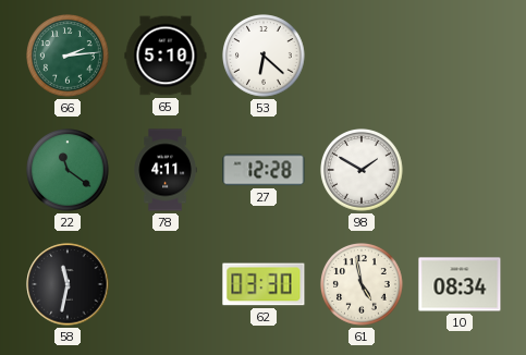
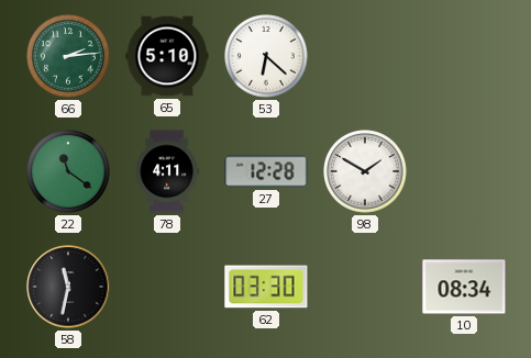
61: 4:58 -> none (363, 285)
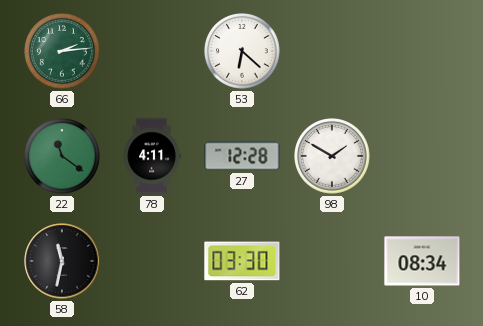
65: 5:10 -> none (167, 56)
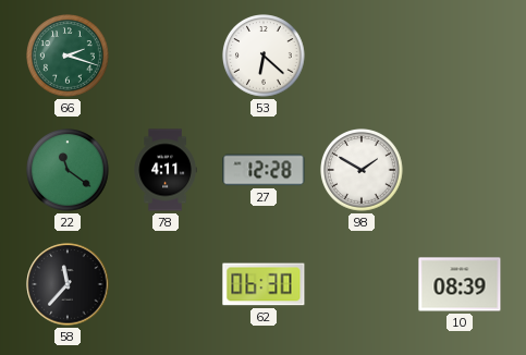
66: 2:14 -> 2:18 (69, 57)
58: 11:32 -> 11:37 (68, 284)
62: 03:30 -> 06:30 (264, 284)
10: 08:34 -> 08:39 (460, 284)
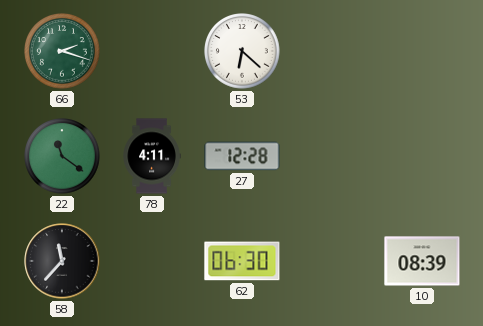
98: 1:50 -> none (363, 171)
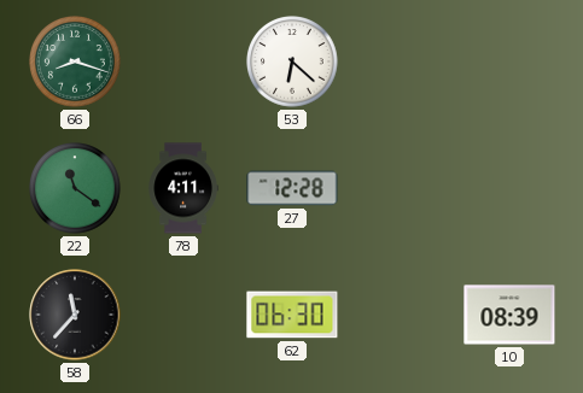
66: 2:18 -> 8:18 (76, 63)
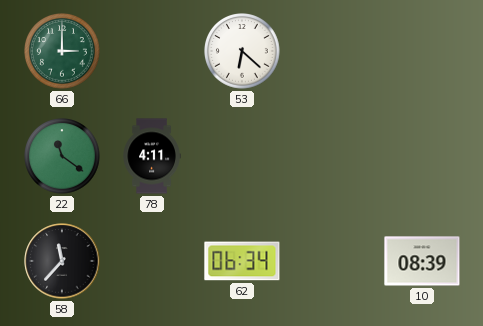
66: 8:18 -> 3:00 (63, 52)
27: 12:28 -> none (292, 188)
62: 06:30 -> 06:34 (242, 261)
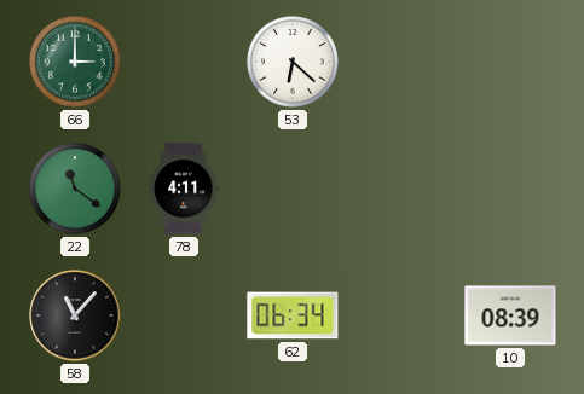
58: 11:37 -> 11:07 (75, 315)
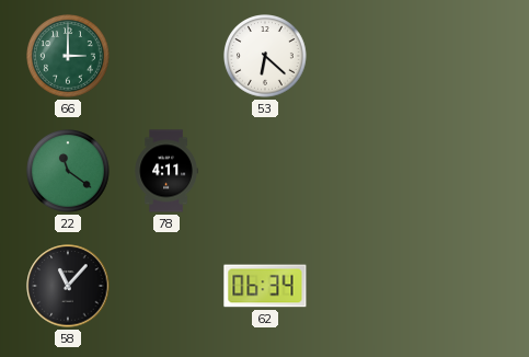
10: 08:39 -> none (510, 315)
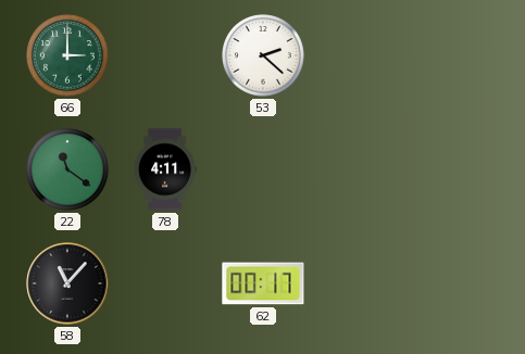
53: 6:22 -> 2:22 (264, 56)
62: 06:34 -> 00:17 (263, 283)
